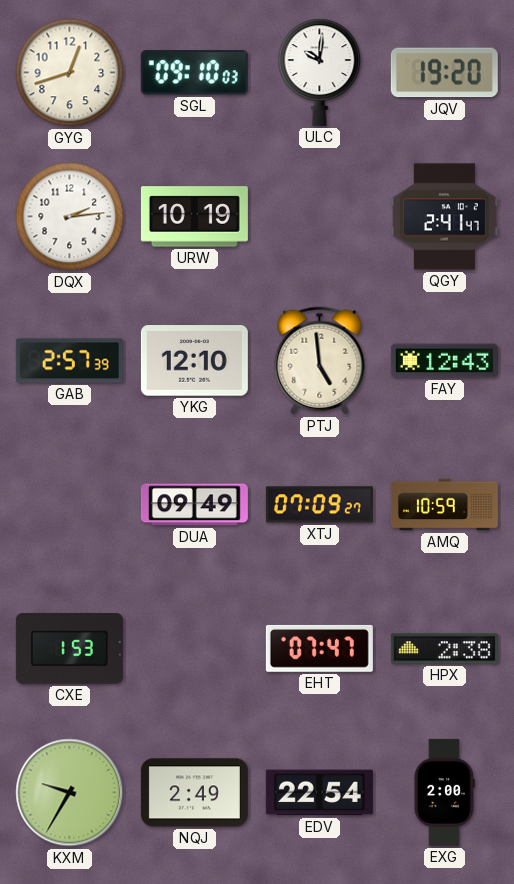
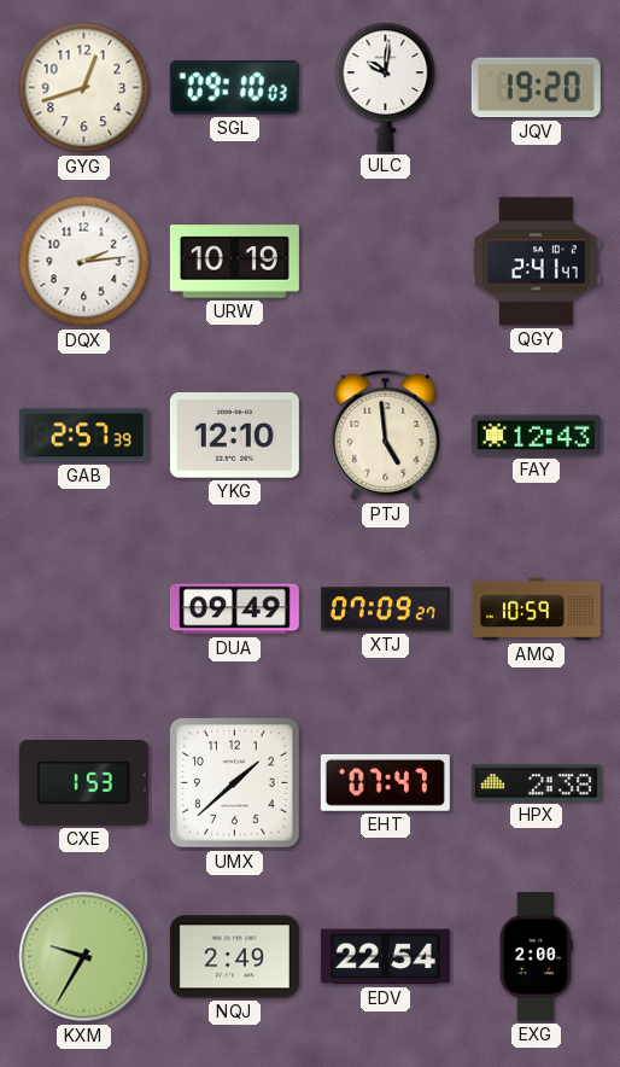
UMX: none -> 1:38 (235, 783)
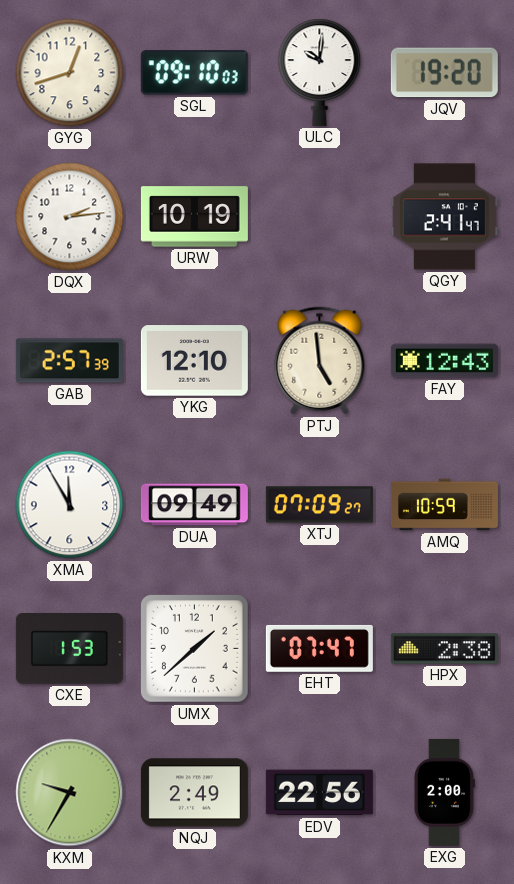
XMA: none -> 11:55 (70, 505)
EDV: 22:54 -> 22:56 (319, 793)
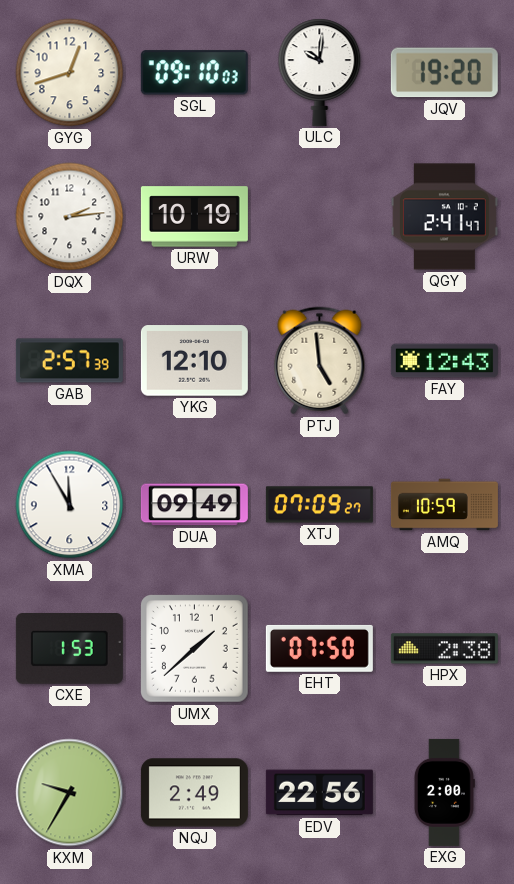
EHT: 07:47 -> 07:50 (319, 648)
